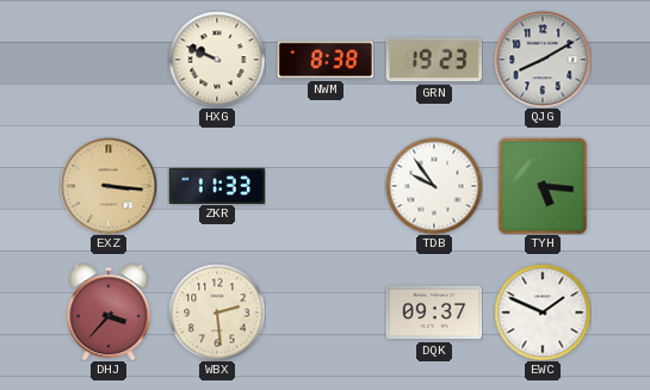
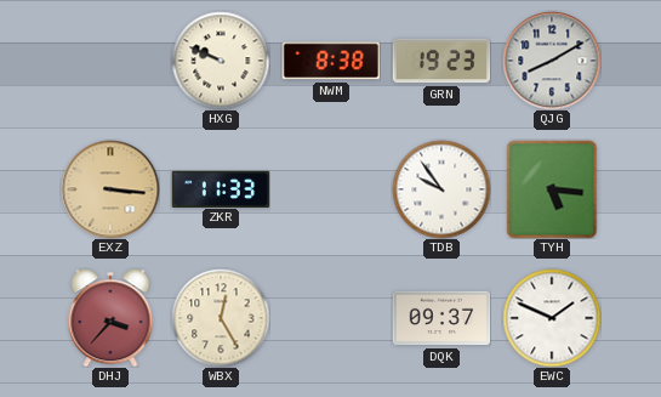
WBX: 2:29 -> 12:25 (221, 318)
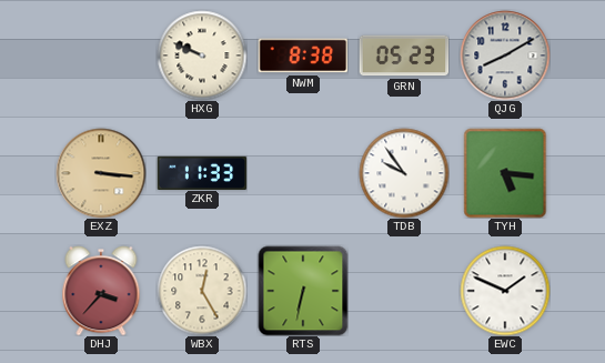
GRN: 19:23 -> 05:23 (404, 56)
RTS: none -> 6:32 (303, 291)
DQK: 09:37 -> none (441, 318)
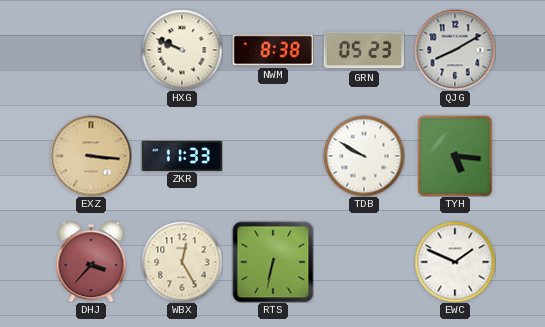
TDB: 9:54 -> 9:50 (364, 156)
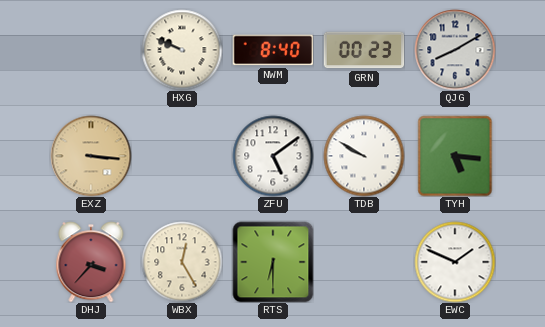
NWM: 8:38 -> 8:40 (273, 50)
GRN: 05:23 -> 00:23 (364, 50)
ZKR: 11:33 -> none (182, 155)
ZFU: none -> 5:09 (273, 156)
RTS: 6:32 -> 6:30 (273, 262)
